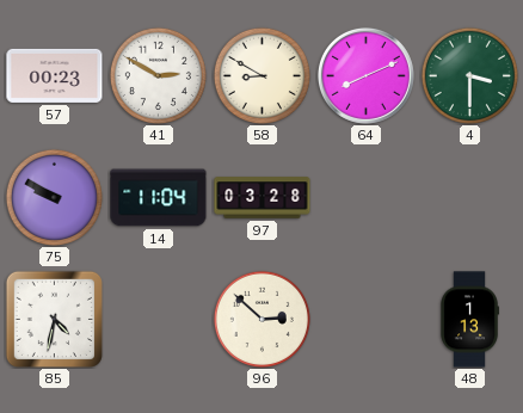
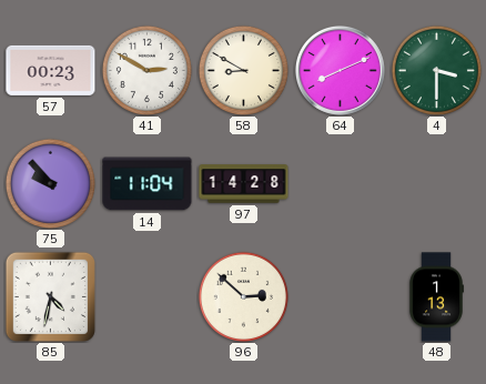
75: 9:50 -> 9:53 (50, 183)
97: 03:28 -> 14:28 (244, 184)
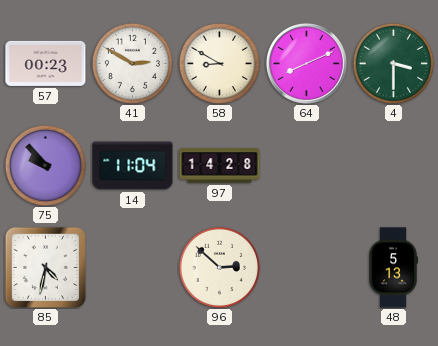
48: 1:13 -> 5:13 (393, 268)
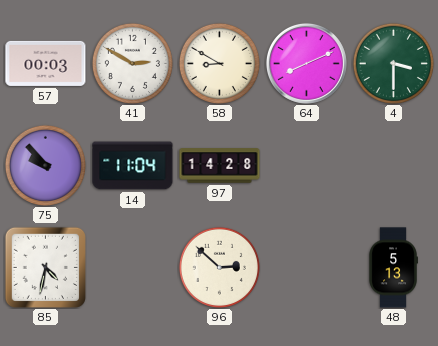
57: 00:23 -> 00:03 (46, 63)
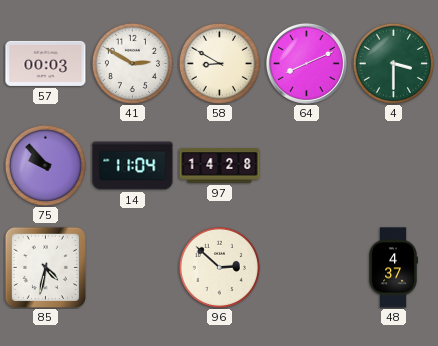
48: 5:13 -> 4:37 (393, 268)
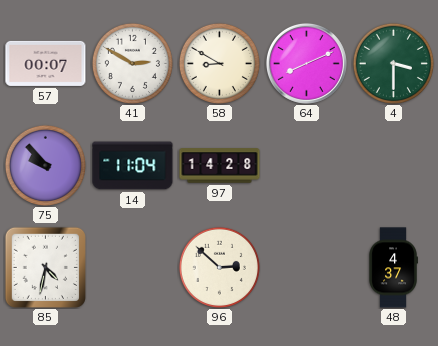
57: 00:03 -> 00:07 (46, 63)
